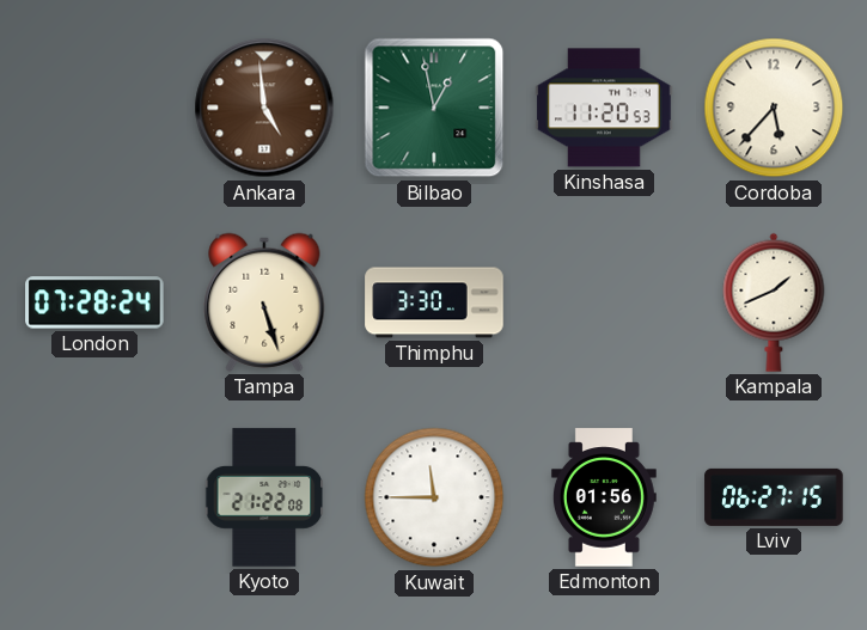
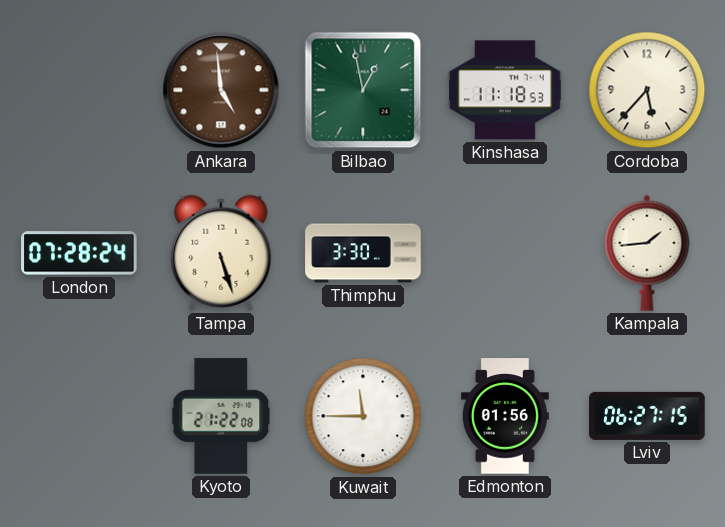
Kinshasa: 11:20 -> 11:18 (505, 90)
Kampala: 1:41 -> 1:44 (647, 253)
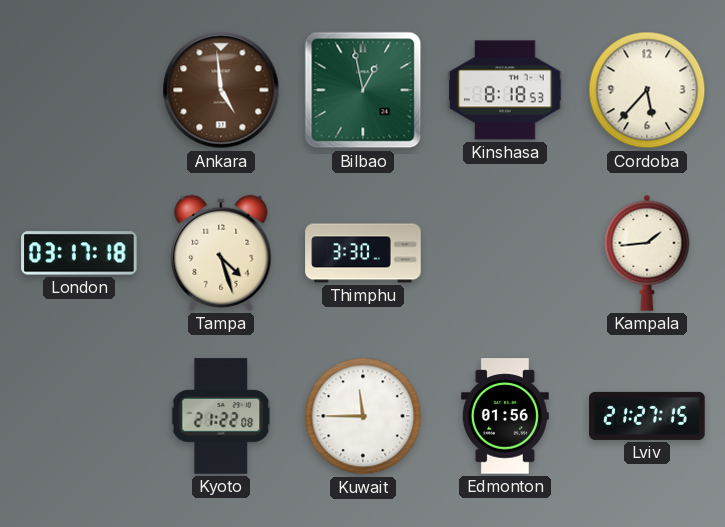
Kinshasa: 11:18 -> 8:18 (505, 90)
London: 07:28 -> 03:17 (79, 253)
Tampa: 5:27 -> 4:27 (221, 253)
Lviv: 06:27 -> 21:27 (647, 416)
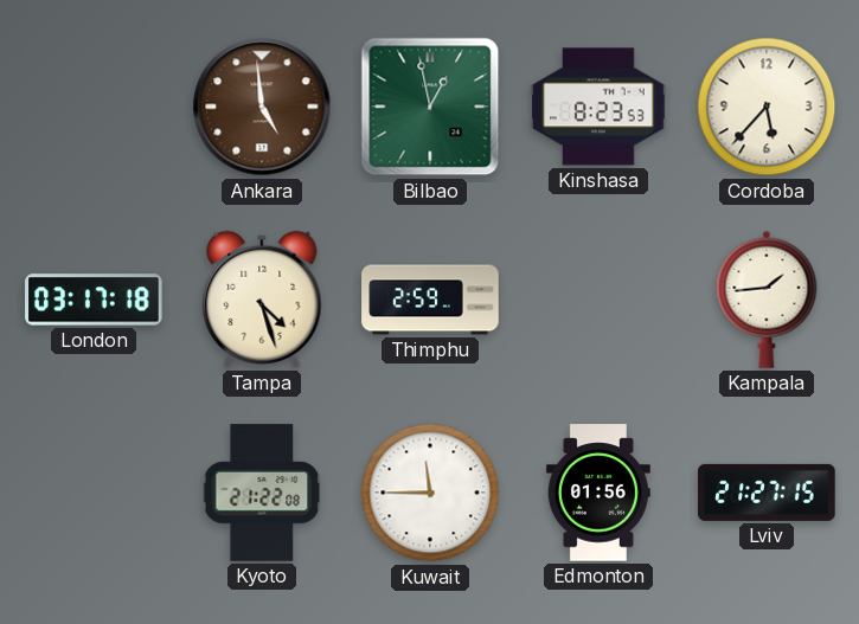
Kinshasa: 8:18 -> 8:23 (598, 107)
Thimphu: 3:30 -> 2:59 (430, 300)
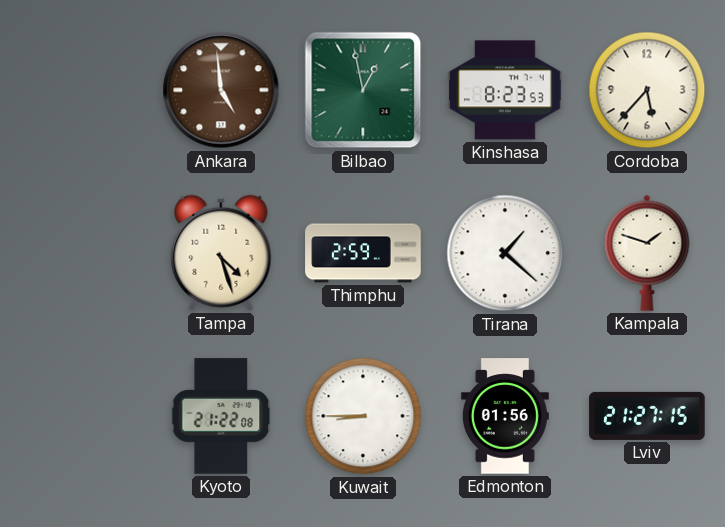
London: 03:17 -> none (94, 300)
Tirana: none -> 1:22 (505, 253)
Kampala: 1:44 -> 1:48 (647, 253)
Kuwait: 11:45 -> 8:45 (363, 416)
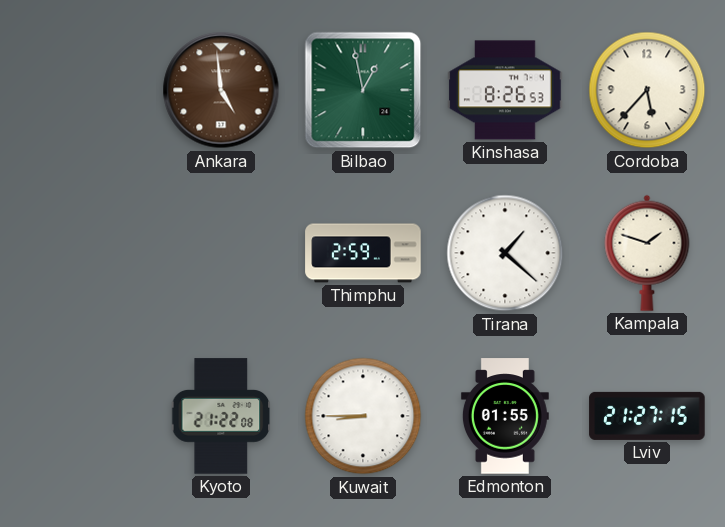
Kinshasa: 8:23 -> 8:26 (505, 90)
Tampa: 4:27 -> none (221, 253)
Edmonton: 01:56 -> 01:55 (505, 416)
